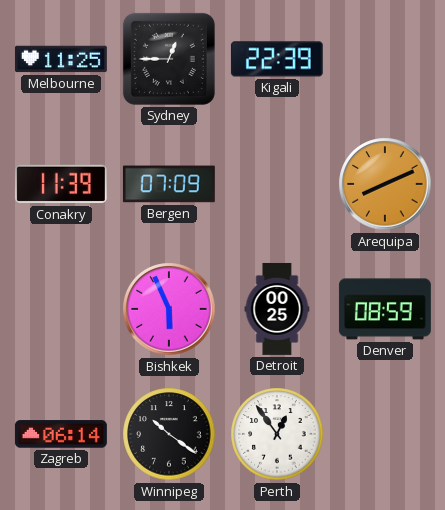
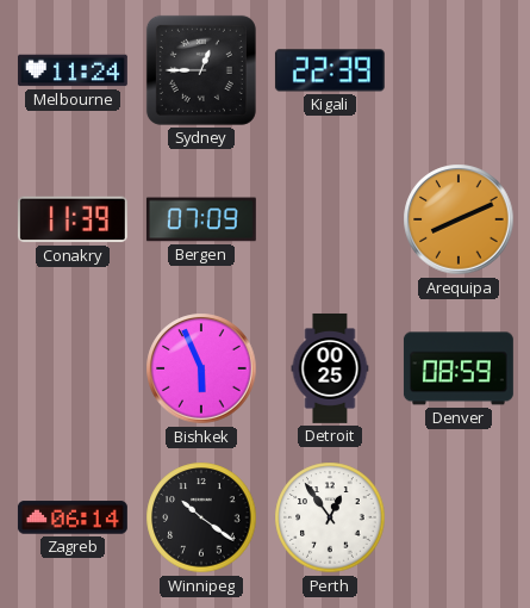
Melbourne: 11:25 -> 11:24 (73, 70)
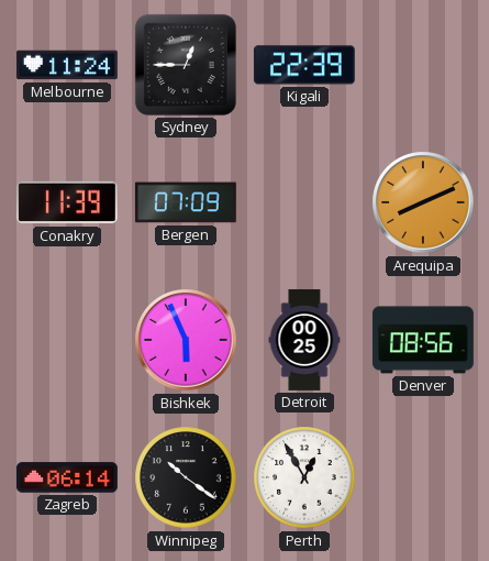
Denver: 08:59 -> 08:56 (423, 340)
Perth: 12:54 -> 12:55 (304, 477)
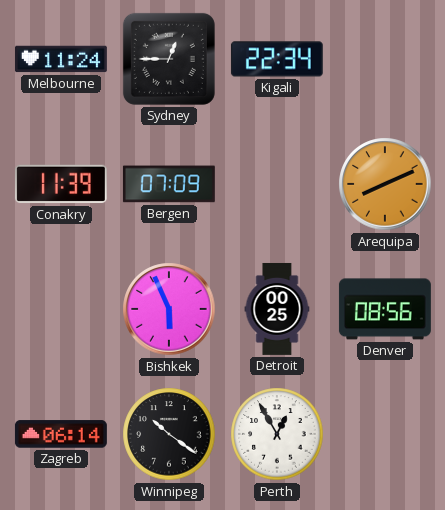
Kigali: 22:39 -> 22:34 (277, 59)
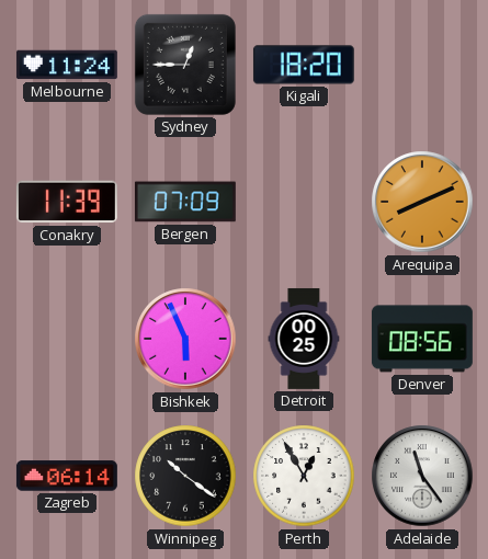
Kigali: 22:34 -> 18:20 (304, 65)
Adelaide: none -> 11:24 (422, 476)
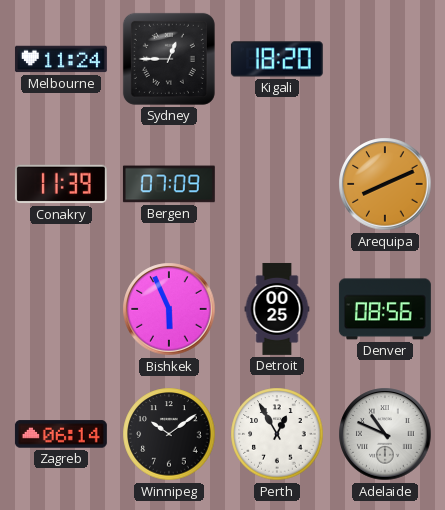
Winnipeg: 10:21 -> 10:09 (169, 434)
Adelaide: 11:24 -> 10:49 (385, 434)
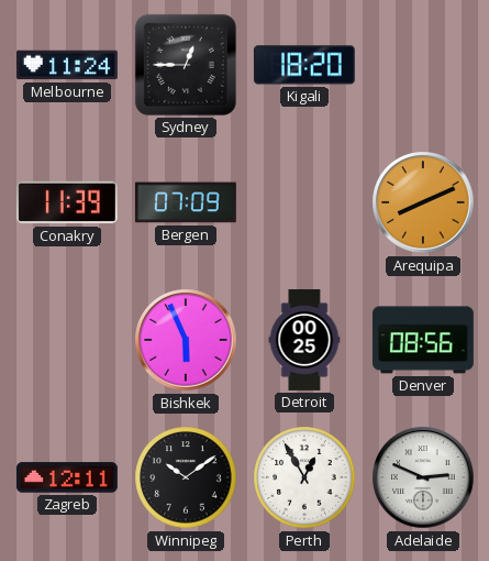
Zagreb: 06:14 -> 12:11 (67, 477)
Adelaide: 10:49 -> 2:49 (423, 477)
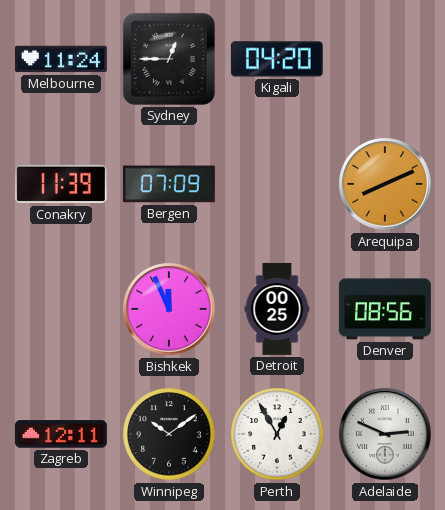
Kigali: 18:20 -> 04:20 (277, 59)
Bishkek: 5:56 -> 11:56 (169, 309)
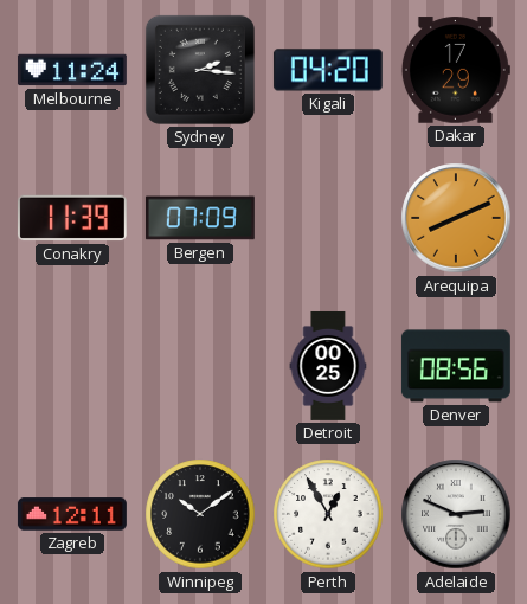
Sydney: 12:45 -> 2:16 (200, 70)
Dakar: none -> 17:29 (456, 70)
Bishkek: 11:56 -> none (169, 309)
